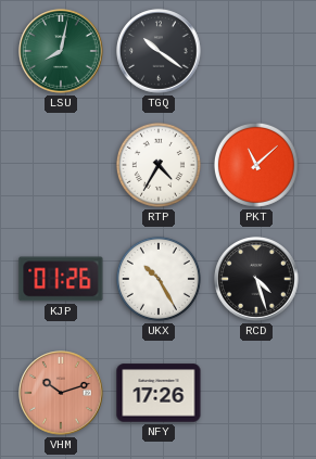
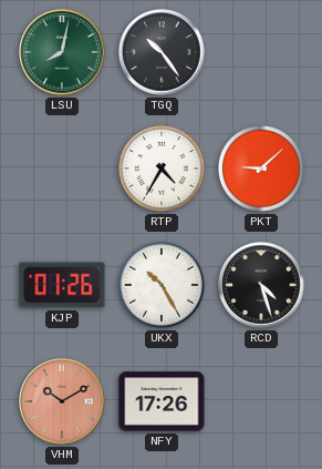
TGQ: 10:21 -> 10:24 (162, 52)
PKT: 11:08 -> 9:08 (261, 169)
VHM: 10:12 -> 10:10 (62, 401)
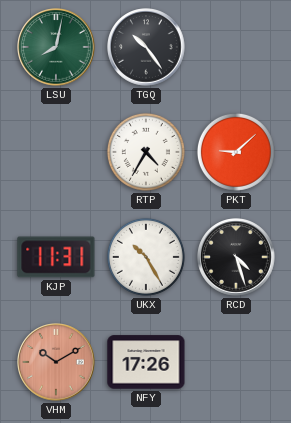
KJP: 01:26 -> 11:31 (56, 257)
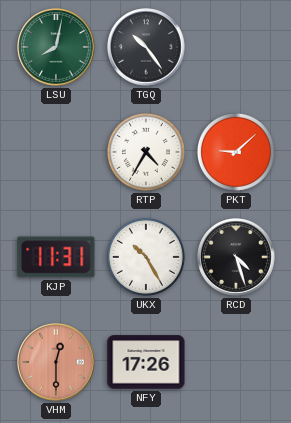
VHM: 10:10 -> 12:30 (56, 362)
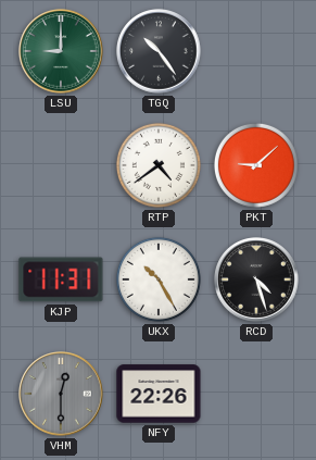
LSU: 8:02 -> 9:00 (61, 51)
RTP: 4:35 -> 4:39 (159, 165)
VHM dial: salmon -> grey (61, 394)
NFY: 17:26 -> 22:26 (159, 394)
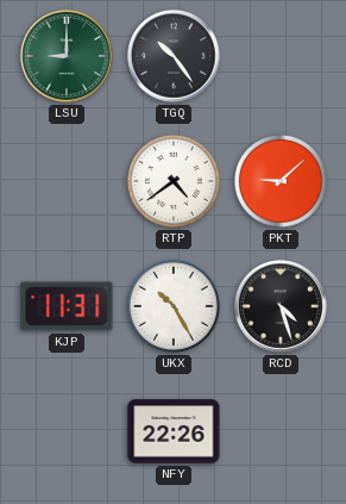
VHM: 12:30 -> none (61, 394)
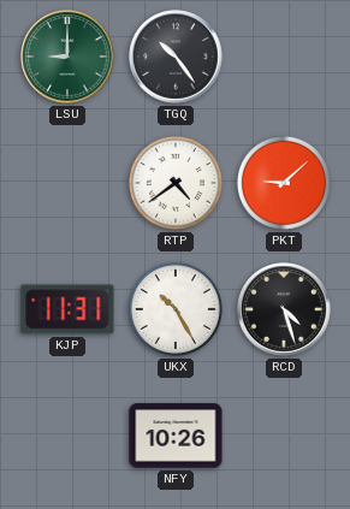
NFY: 22:26 -> 10:26 (176, 436)
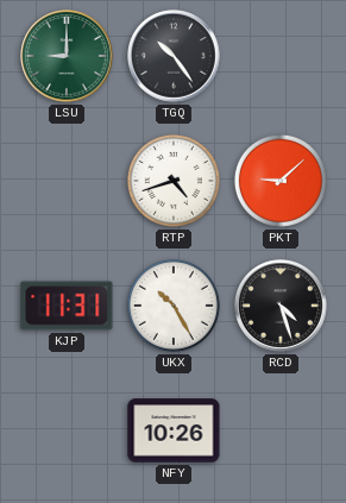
RTP: 4:39 -> 4:42 (174, 181)
